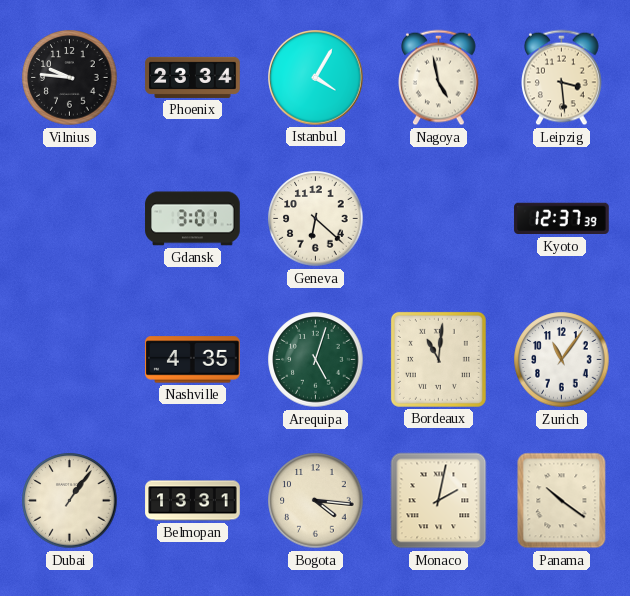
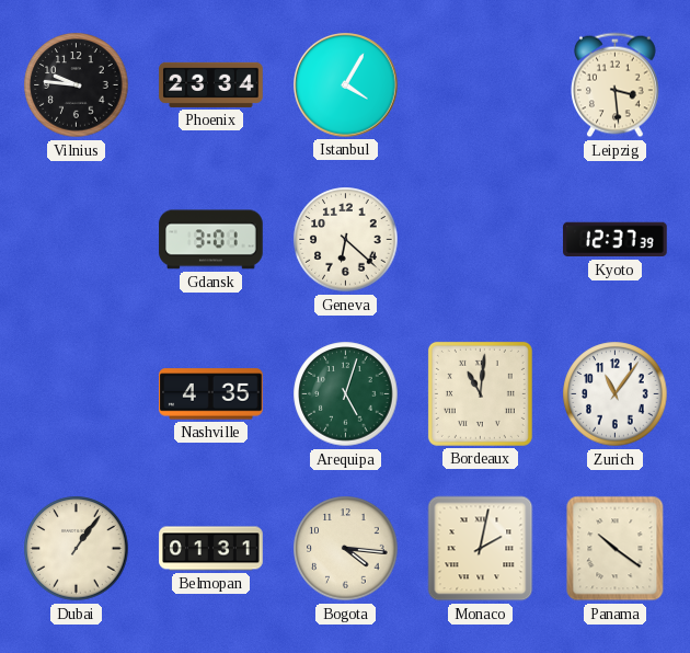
Nagoya: 4:58 -> none (439, 78)
Belmopan: 13:31 -> 01:31 (211, 549)
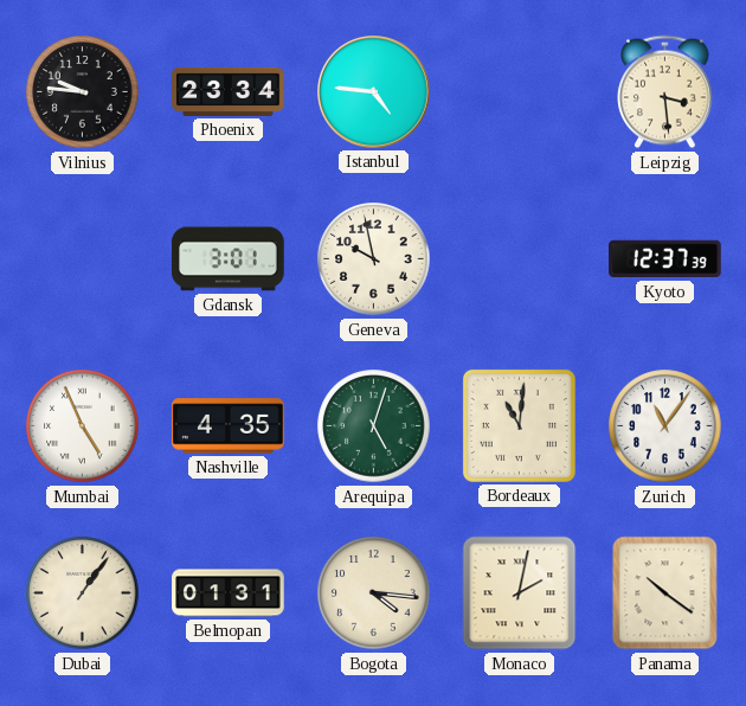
Istanbul: 4:05 -> 4:46 (374, 92)
Geneva: 6:22 -> 9:58 (374, 259)
Mumbai: none -> 4:56 (83, 426)
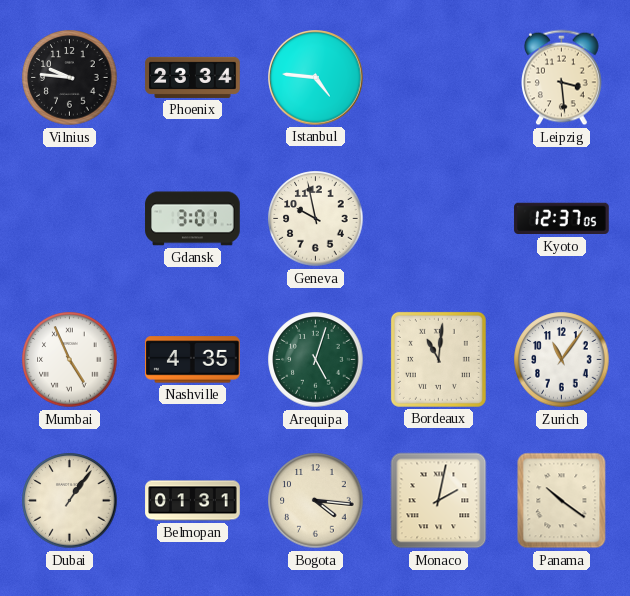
Kyoto: 12:37:39 -> 12:37:05 (562, 219)
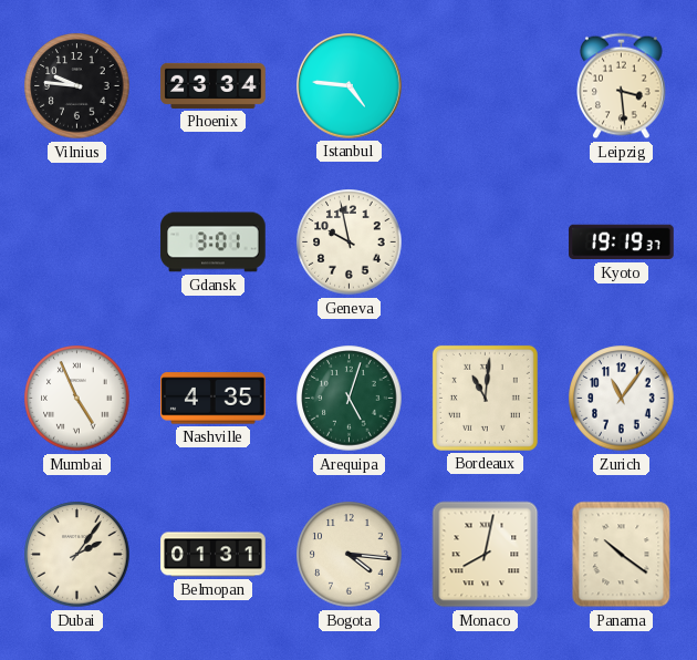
Kyoto: 12:37 -> 19:19 (622, 243)
Dubai: 1:06 -> 2:06 (77, 555)
Monaco: 2:02 -> 8:02 (486, 555)
